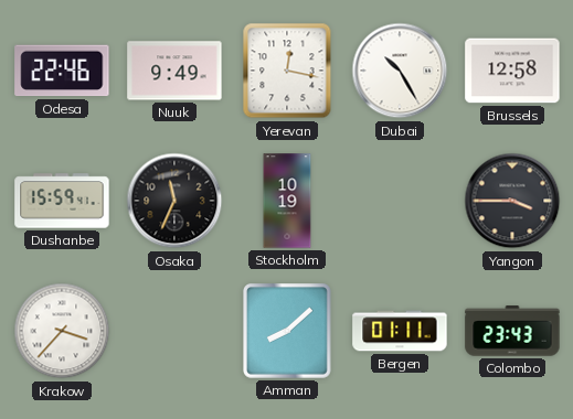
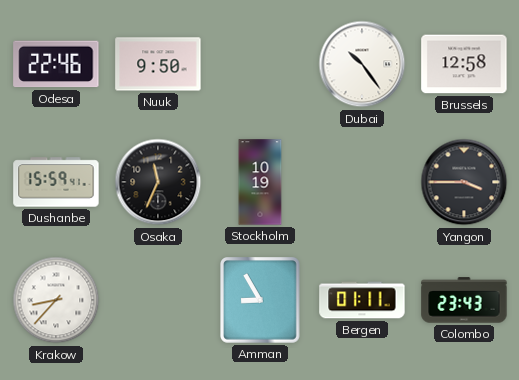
Nuuk: 9:49 -> 9:50 (158, 64)
Yerevan: 12:17 -> none (287, 71)
Dubai: 10:25 -> 10:24 (362, 64)
Krakow: 3:37 -> 8:37 (56, 300)
Amman: 8:08 -> 8:55 (261, 301)
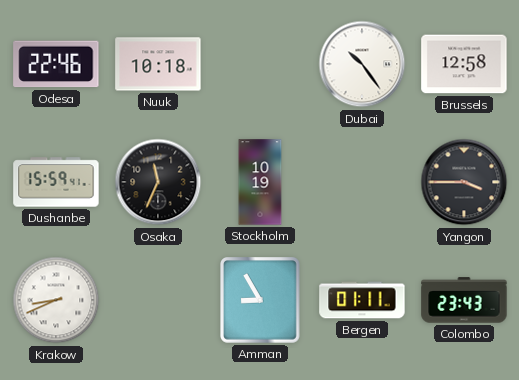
Nuuk: 9:50 -> 10:18 (158, 64)
Krakow: 8:37 -> 8:41 (56, 300)
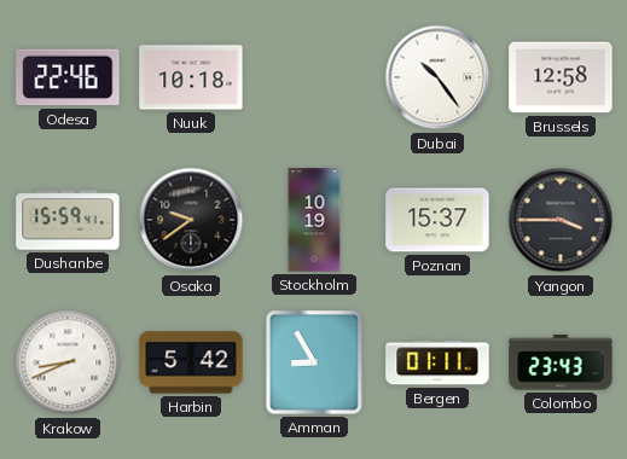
Osaka: 11:34 -> 9:39 (191, 220)
Poznan: none -> 15:37 (437, 220)
Harbin: none -> 5:42 (191, 362)
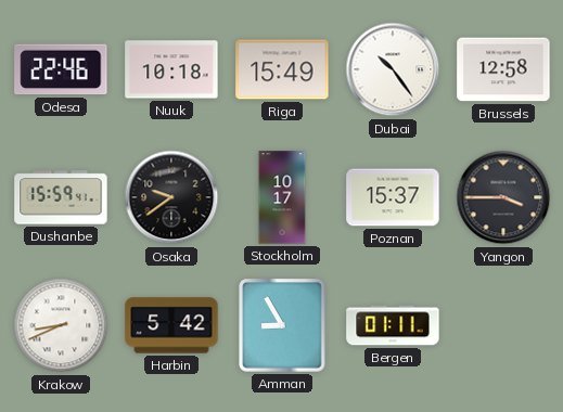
Riga: none -> 15:49 (282, 69)
Stockholm: 10:19 -> 10:17 (282, 197)
Colombo: 23:43 -> none (561, 362)
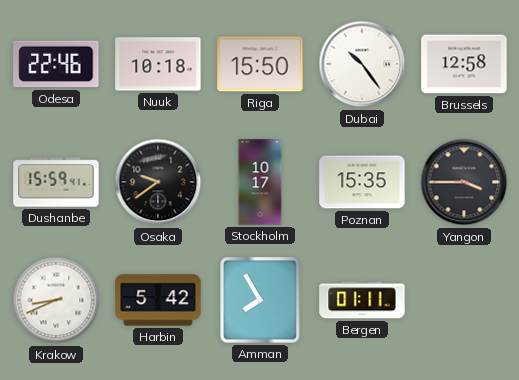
Riga: 15:49 -> 15:50 (260, 64)
Poznan: 15:37 -> 15:35 (362, 182)
Amman: 8:55 -> 7:55 (261, 301)
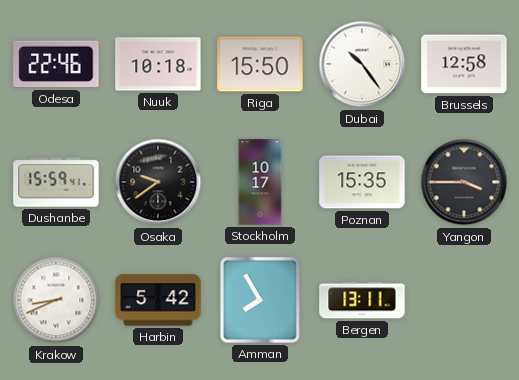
Bergen: 01:11 -> 13:11 (362, 300)
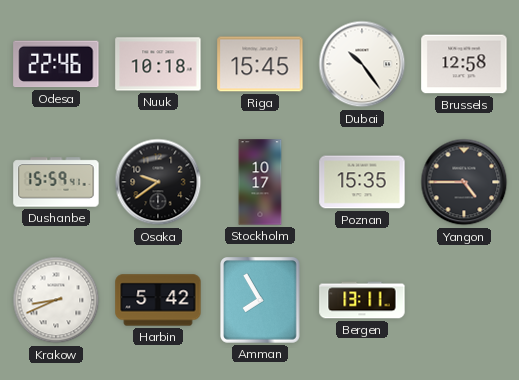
Riga: 15:50 -> 15:45 (260, 64)
Yangon: 3:45 -> 4:45 (464, 182)
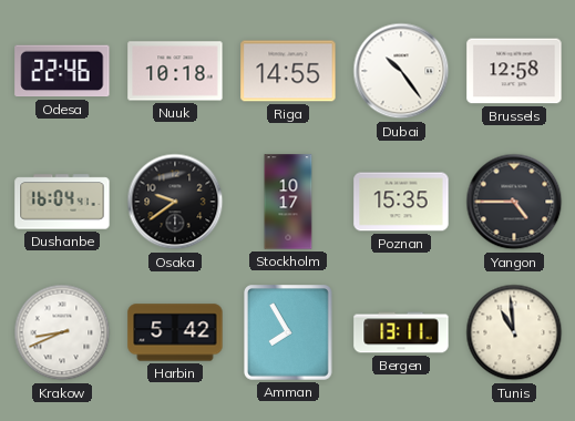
Riga: 15:45 -> 14:55 (288, 71)
Dushanbe: 15:59 -> 16:04 (62, 202)
Tunis: none -> 10:59 (514, 332)
